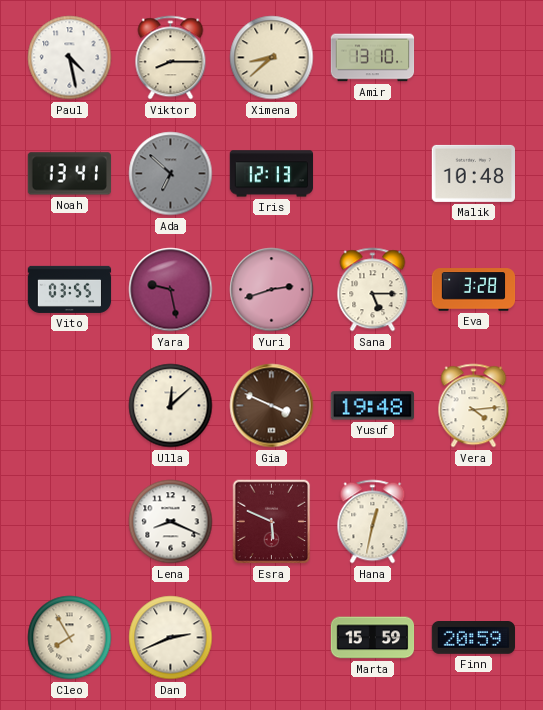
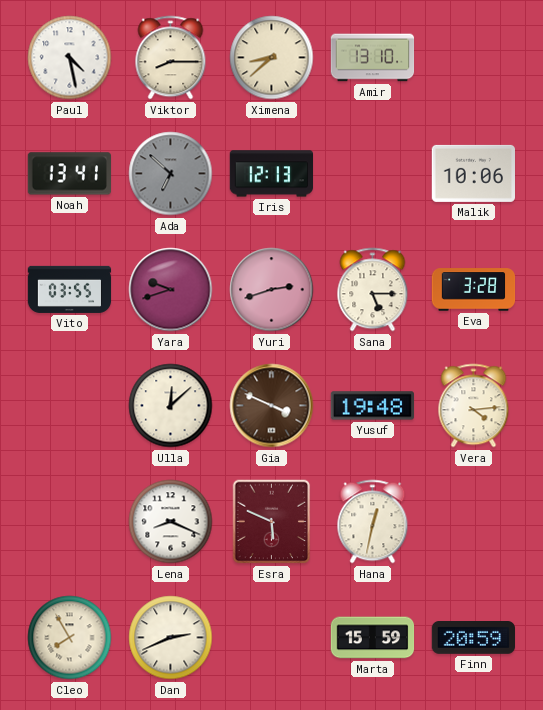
Malik: 10:48 -> 10:06 (473, 173)
Yara: 9:28 -> 9:42 (171, 290)
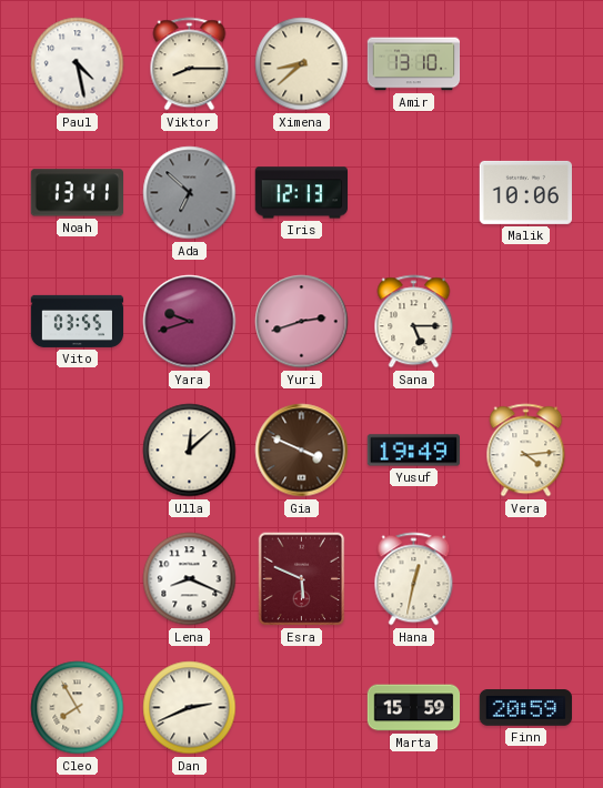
Eva: 3:28 -> none (474, 290)
Yusuf: 19:48 -> 19:49 (413, 451)
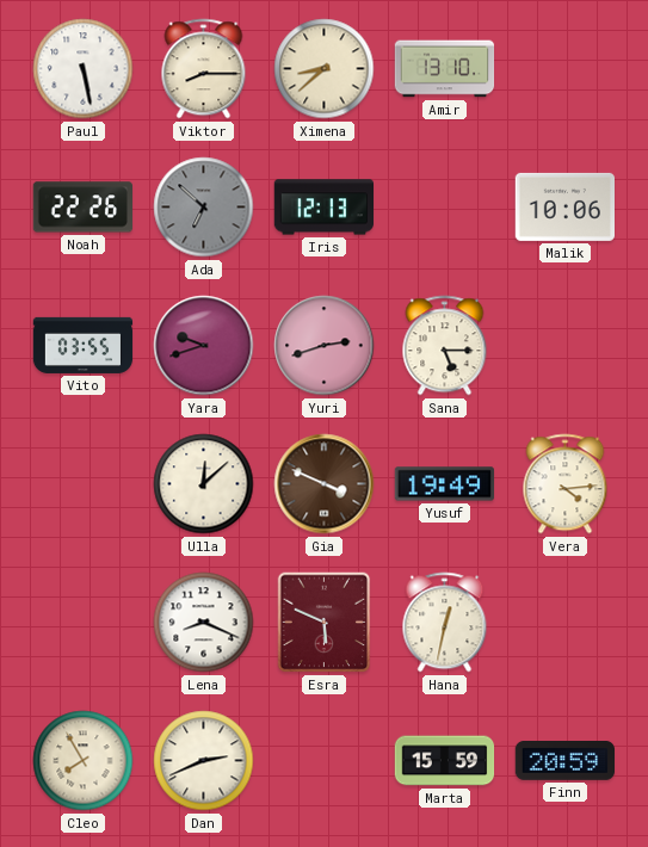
Paul: 4:28 -> 5:28 (84, 69)
Noah: 13:41 -> 22:26 (82, 208)
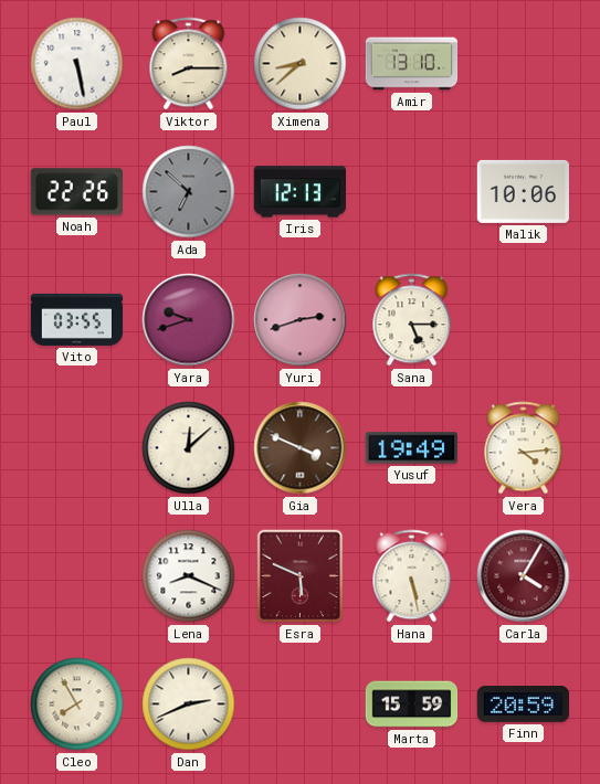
Hana: 12:32 -> 5:28 (412, 576)
Carla: none -> 4:05 (524, 576)
